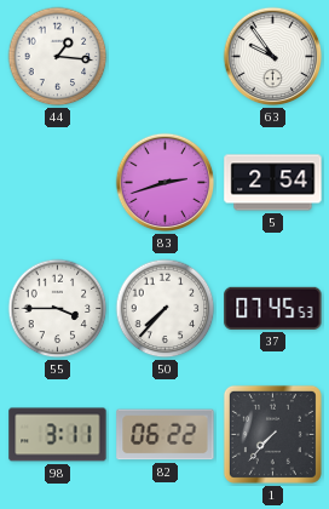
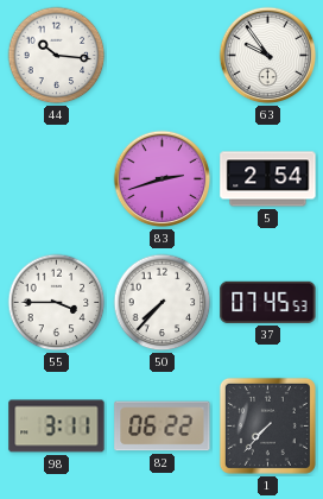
44: 1:16 -> 10:16 (57, 56)
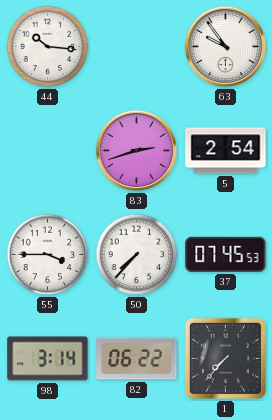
98: 3:11 -> 3:14 (48, 359)
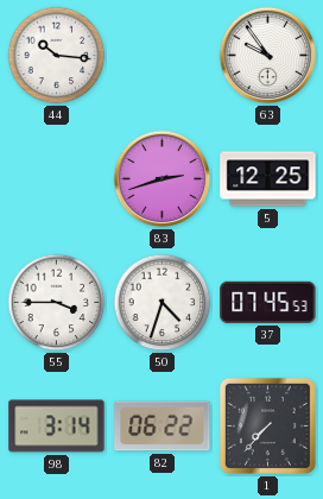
5: 2:54 -> 12:25 (268, 179)
50: 7:37 -> 4:33 (163, 303)
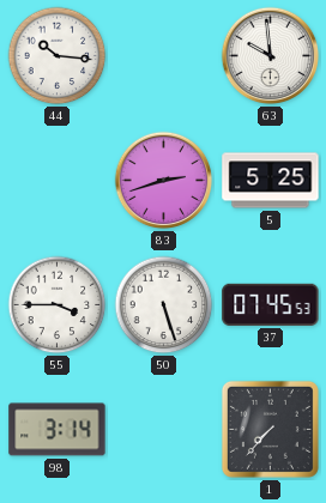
63: 9:54 -> 9:59 (271, 56)
5: 12:25 -> 5:25 (271, 181)
50: 4:33 -> 5:27 (164, 305)
82: 06:22 -> none (163, 427)
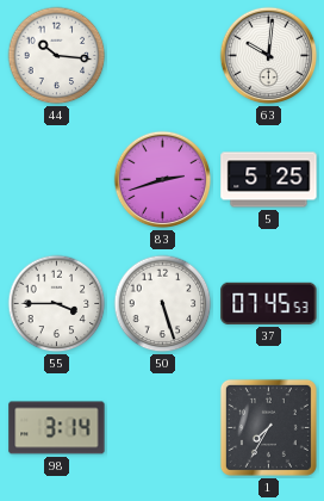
63: 9:59 -> 10:01 (269, 56)
1: 7:37 -> 7:35 (268, 427)
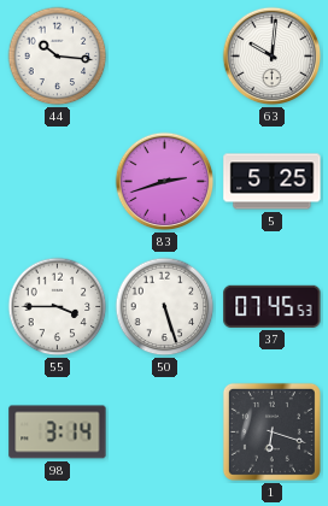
1: 7:35 -> 6:18 (271, 431)
